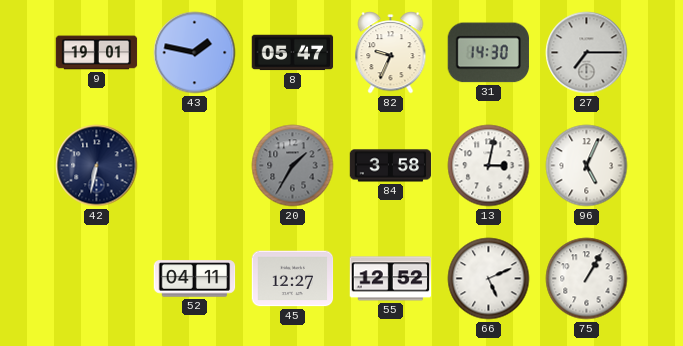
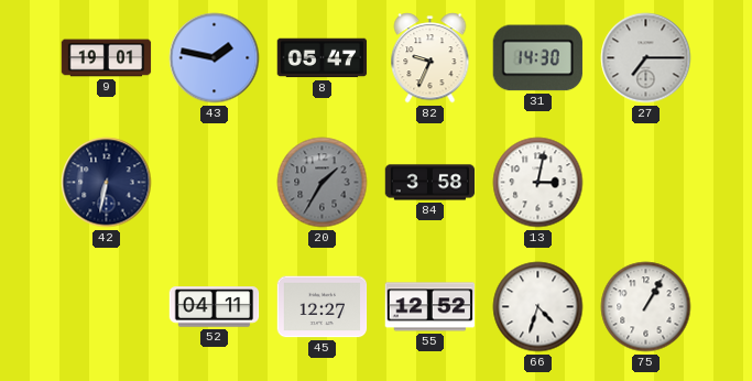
96: 5:04 -> none (587, 166)
66: 5:11 -> 4:33 (538, 307)
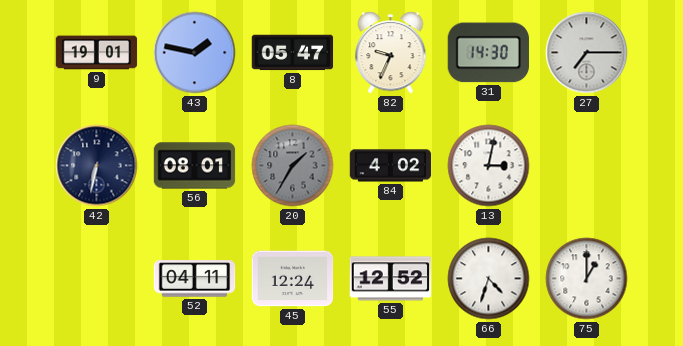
56: none -> 08:01 (195, 166)
84: 3:58 -> 4:02 (391, 166)
45: 12:27 -> 12:24 (293, 279)
75: 1:05 -> 1:00 (587, 279)
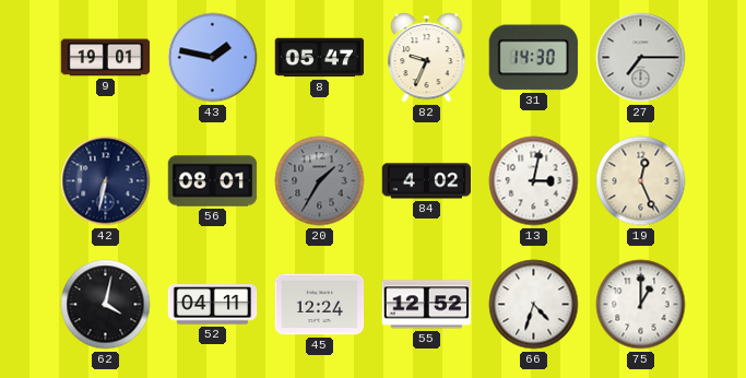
19: none -> 12:26 (641, 181)
62: none -> 4:02 (106, 305)
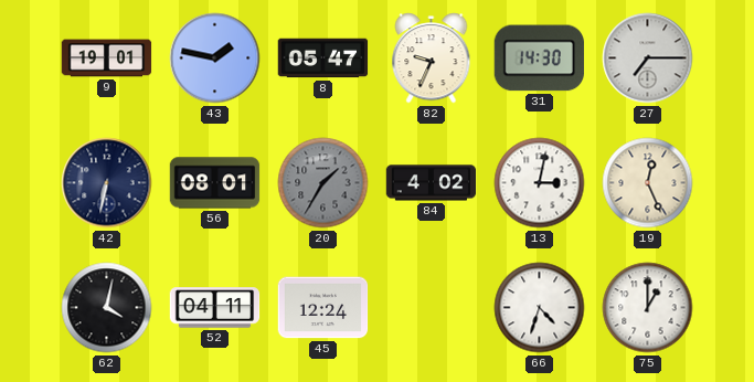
55: 12:52 -> none (427, 305)
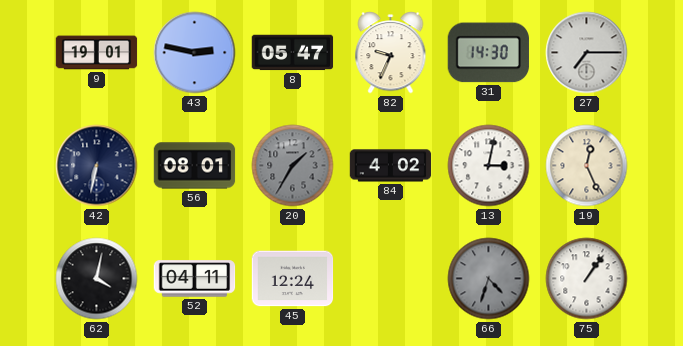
43: 1:47 -> 2:47 (195, 53)
66 dial: white -> grey (489, 279)
75: 1:00 -> 1:06 (587, 279)
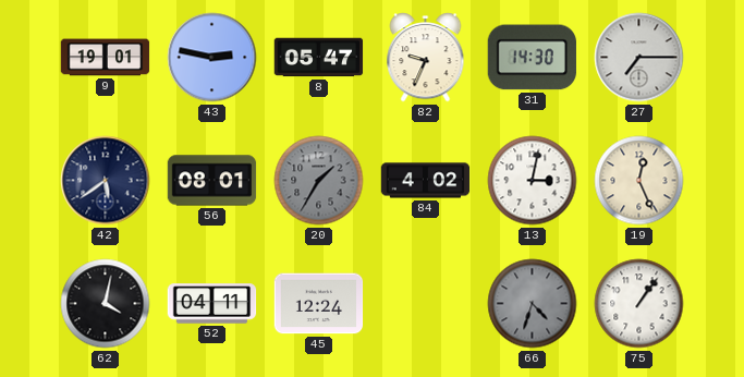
42: 6:32 -> 5:39 (106, 181)
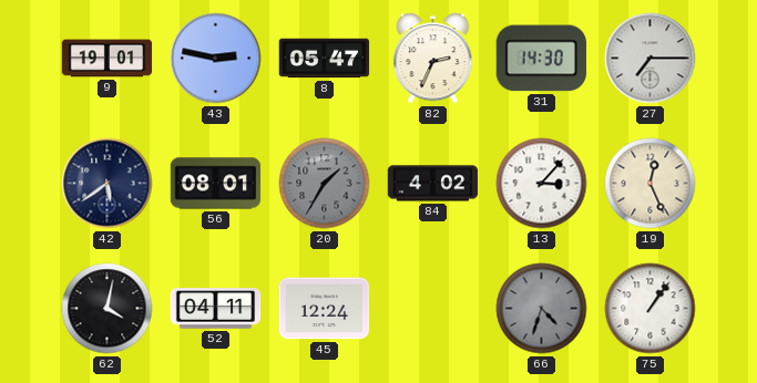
82: 9:34 -> 2:34 (433, 59)
13: 3:02 -> 3:07 (542, 184)
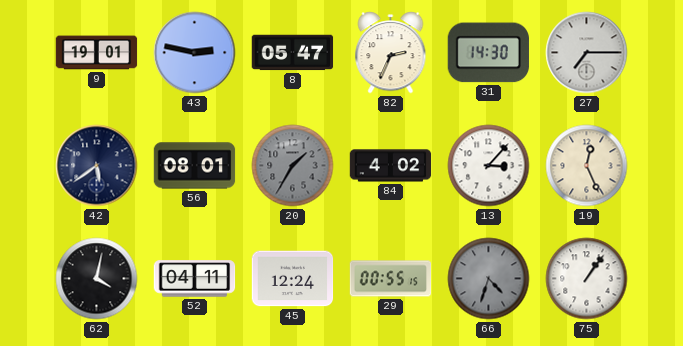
29: none -> 00:55 (391, 279)
